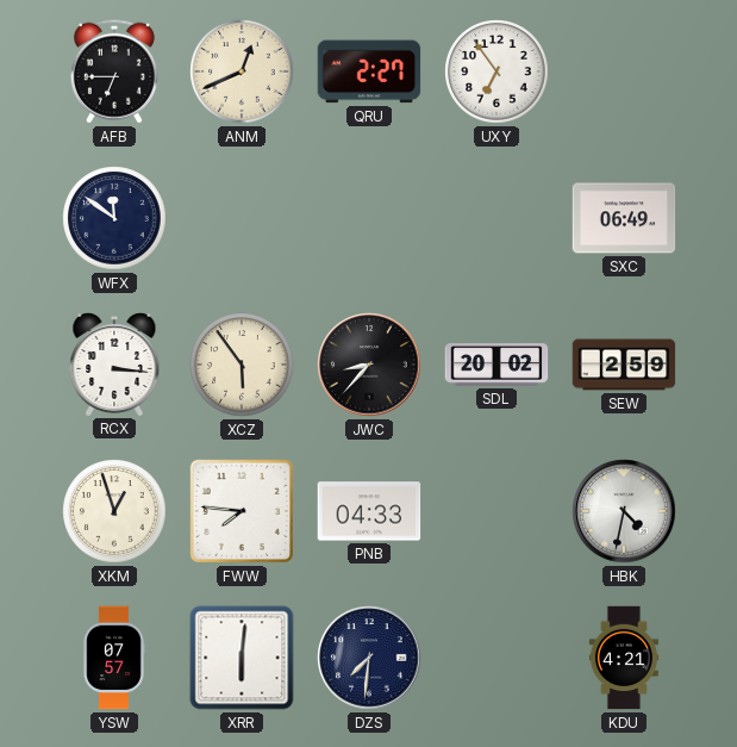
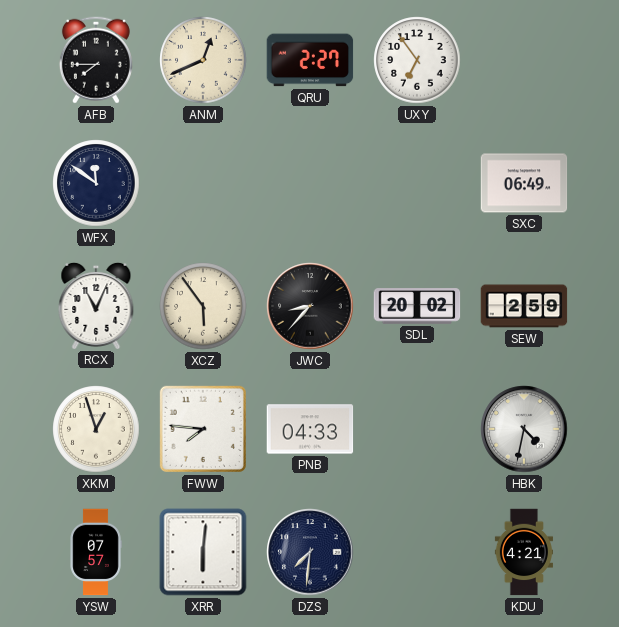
AFB: 6:45 -> 7:45 (96, 60)
RCX: 3:16 -> 11:04 (96, 305)
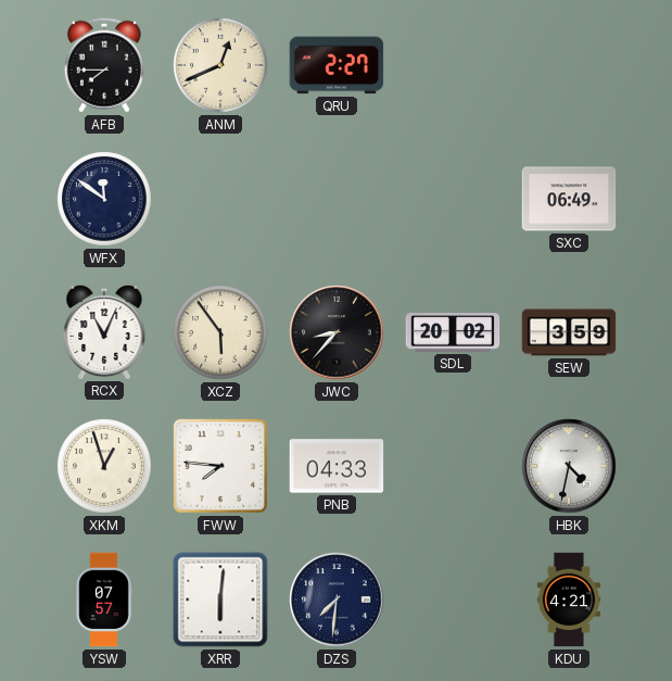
UXY: 6:54 -> none (417, 60)
SEW: 2:59 -> 3:59 (569, 332)
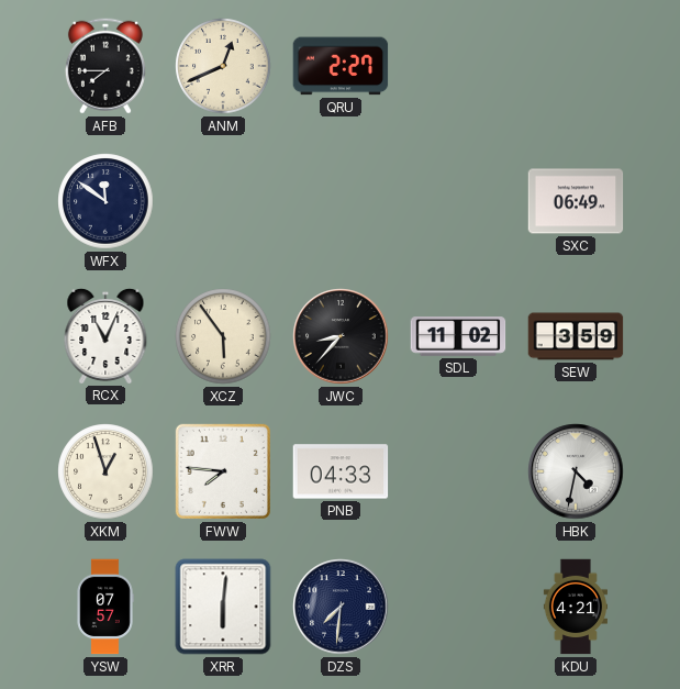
SDL: 20:02 -> 11:02 (458, 336)
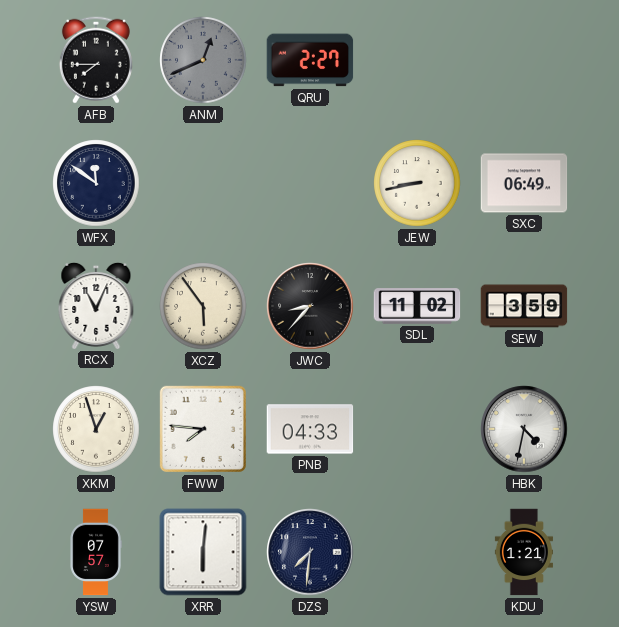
ANM dial: cream -> grey (203, 60)
JEW: none -> 8:43 (417, 183)
KDU: 4:21 -> 1:21 (523, 552)
